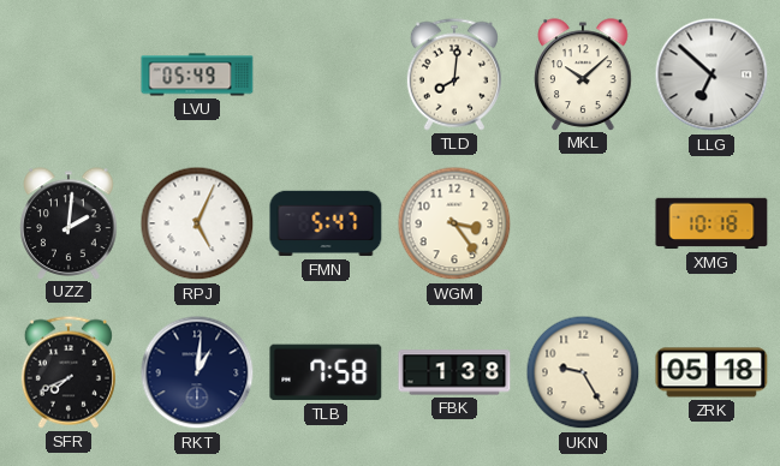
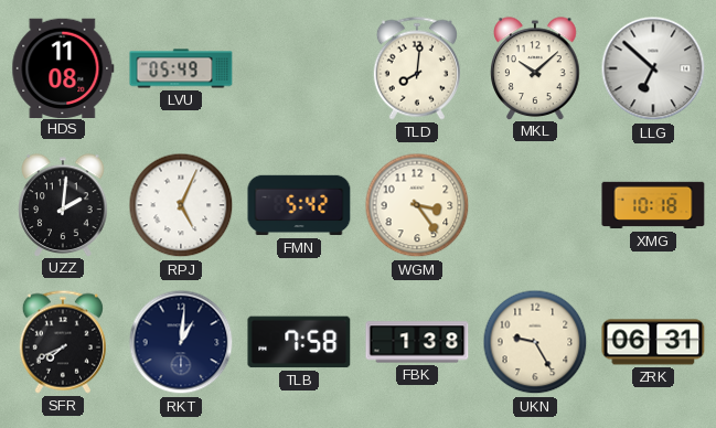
HDS: none -> 11:08 (63, 67)
FMN: 5:47 -> 5:42 (299, 205)
ZRK: 05:18 -> 06:31 (653, 342)
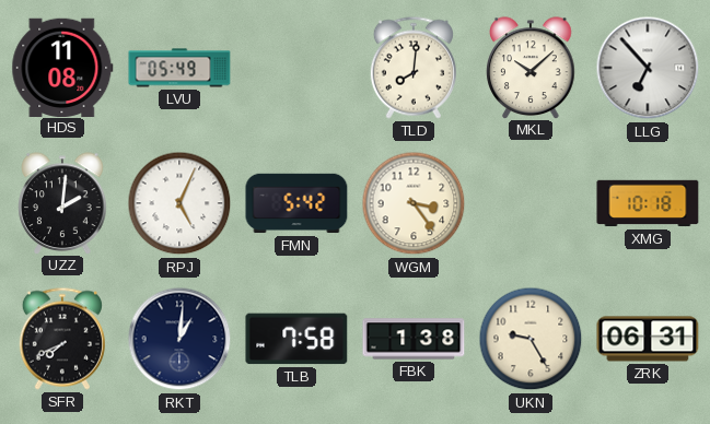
LLG: 6:52 -> 6:53 (648, 68)
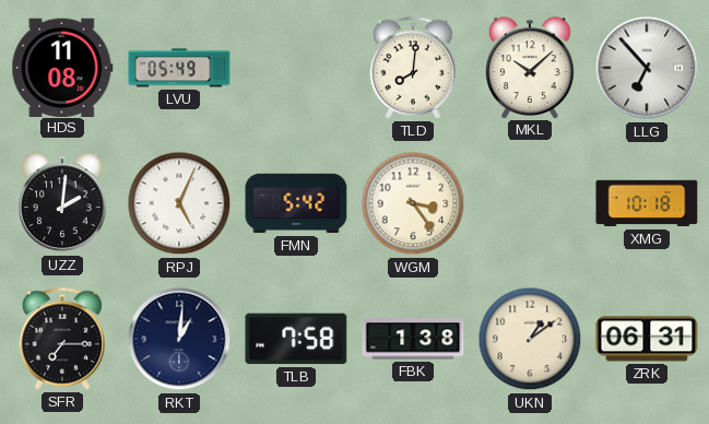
SFR: 7:41 -> 7:15 (62, 339)
UKN: 9:25 -> 1:09 (530, 339)
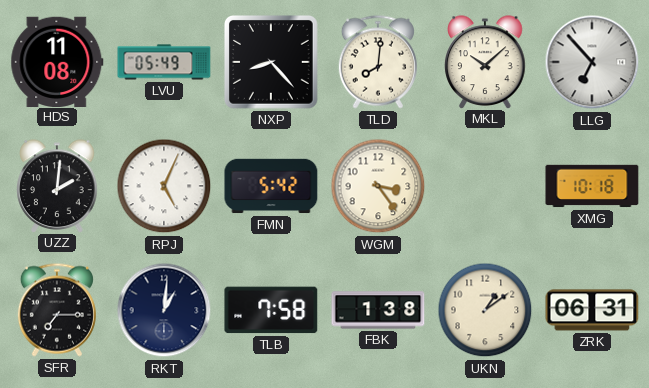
NXP: none -> 8:23 (271, 62)
